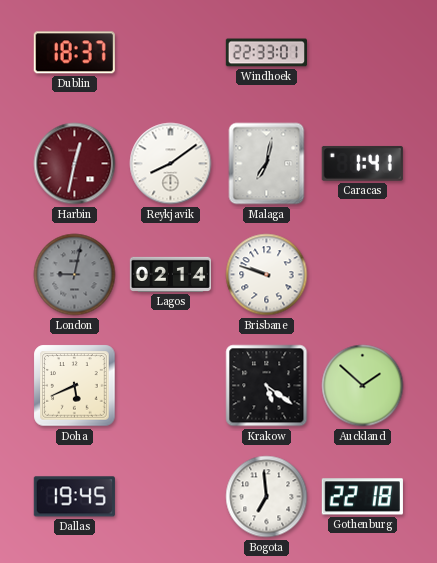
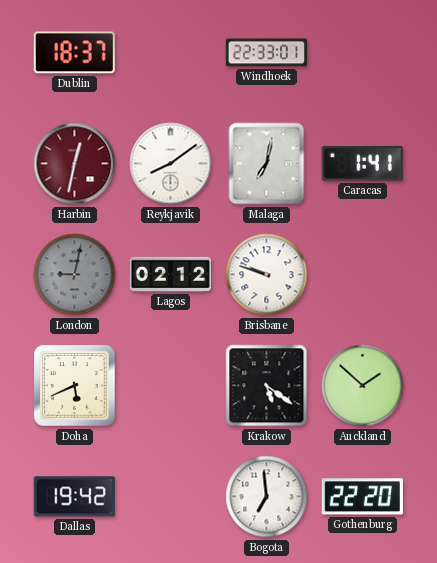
Lagos: 02:14 -> 02:12 (170, 274)
Dallas: 19:45 -> 19:42 (74, 497)
Gothenburg: 22:18 -> 22:20 (362, 497)
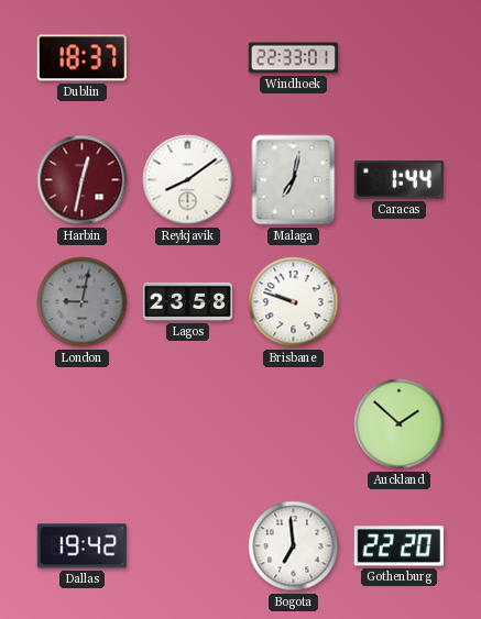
Caracas: 1:41 -> 1:44 (398, 179)
Lagos: 02:12 -> 23:58 (187, 301)
Doha: 5:41 -> none (75, 386)
Krakow: 5:21 -> none (267, 386)
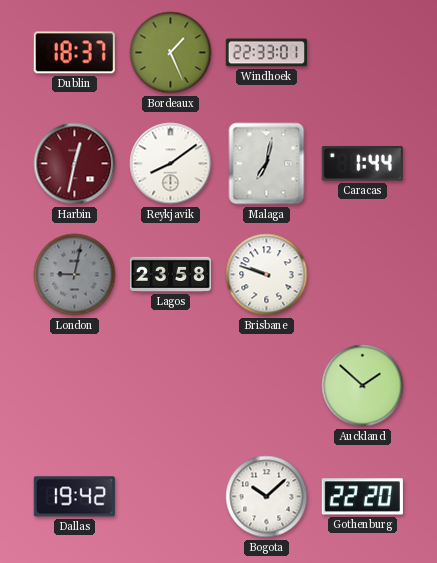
Bordeaux: none -> 1:26 (171, 53)
Bogota: 6:59 -> 10:08 (267, 497)
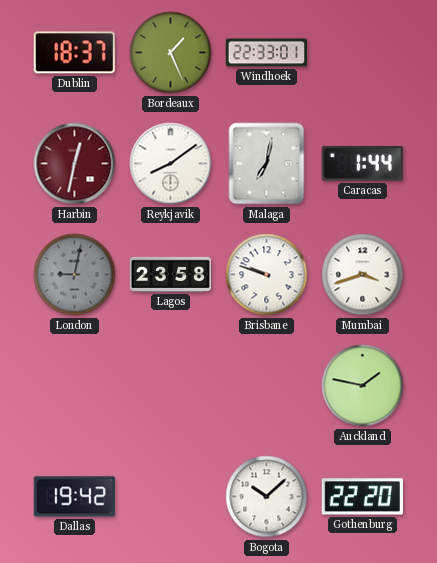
Mumbai: none -> 3:42 (363, 275)
Auckland: 1:52 -> 1:47 (363, 386)
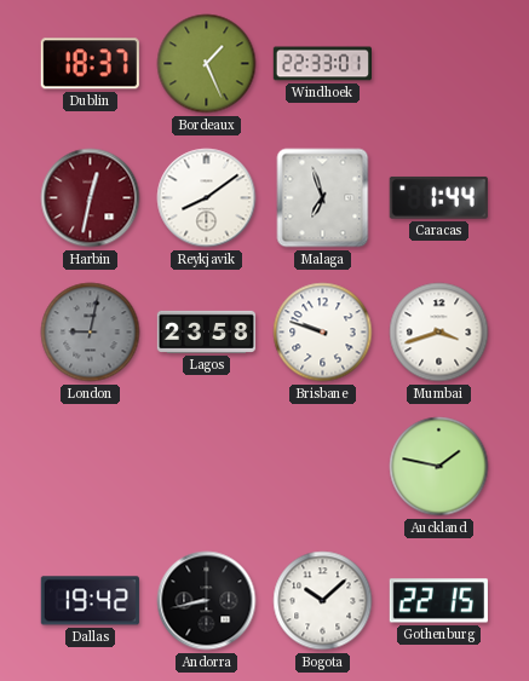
Malaga: 7:02 -> 6:57 (323, 198)
Andorra: none -> 8:43 (207, 601)
Gothenburg: 22:20 -> 22:15 (438, 601)
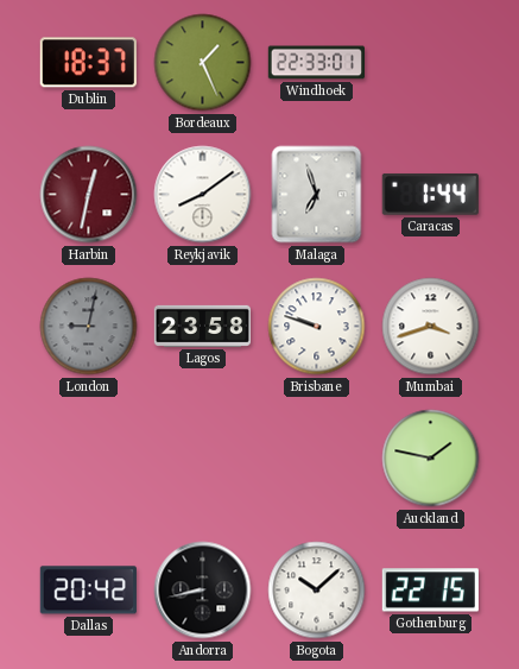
Dallas: 19:42 -> 20:42 (88, 591)
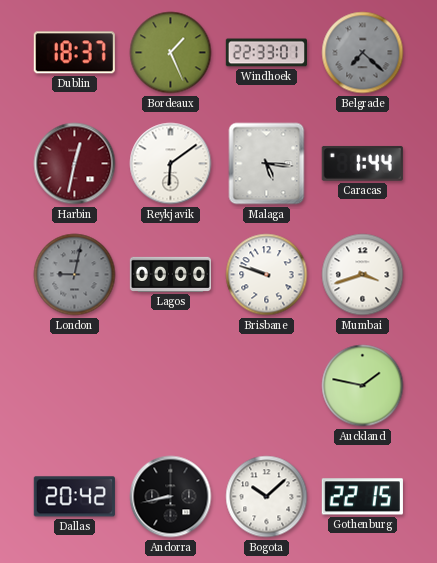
Belgrade: none -> 7:22 (363, 53)
Reykjavik: 8:09 -> 6:09 (171, 164)
Malaga: 6:57 -> 5:16 (267, 164)
Lagos: 23:58 -> 00:00 (170, 274)
